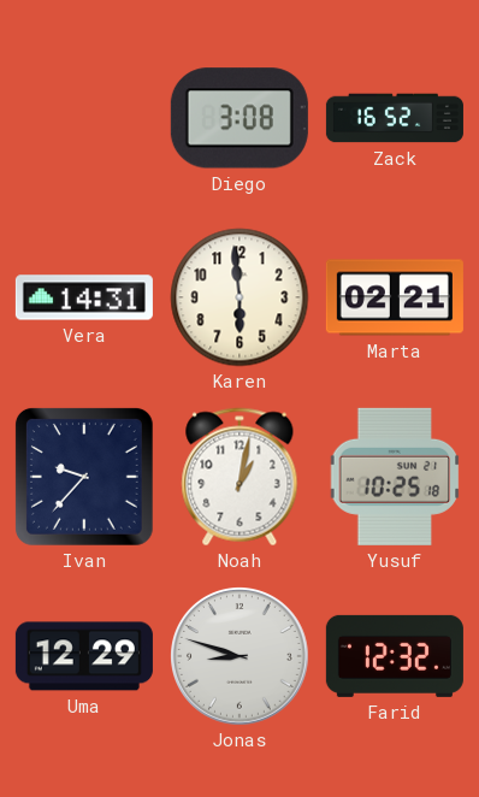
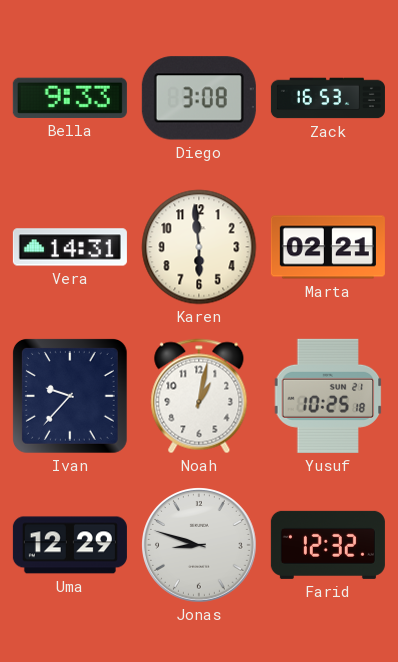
Bella: none -> 9:33 (70, 98)
Zack: 16:52 -> 16:53 (328, 98)
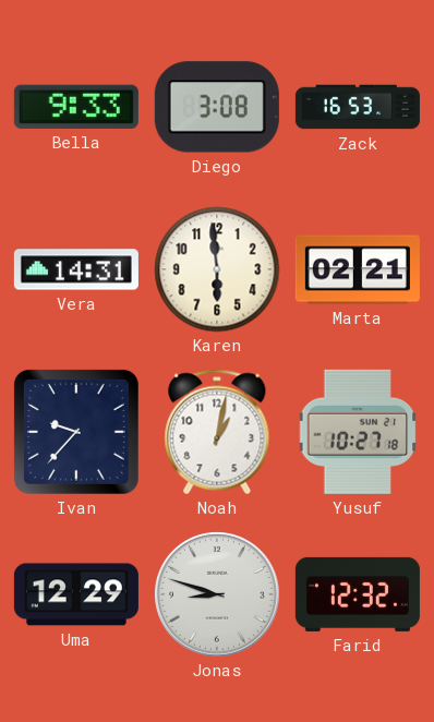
Yusuf: 10:25 -> 10:27 (358, 432)
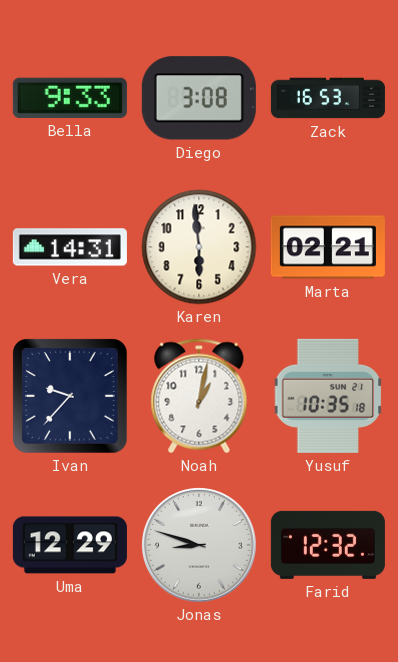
Yusuf: 10:27 -> 10:35 (328, 396)
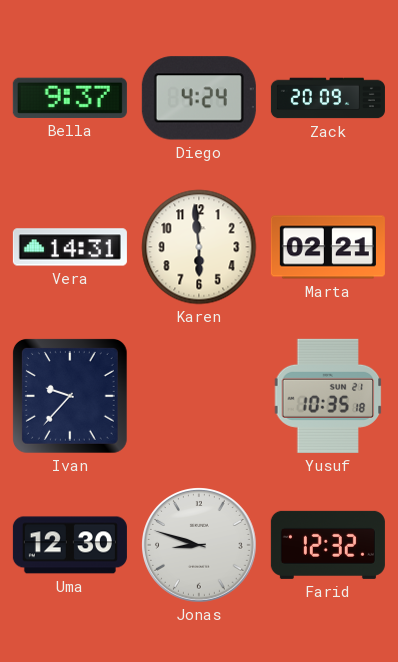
Bella: 9:33 -> 9:37 (70, 98)
Diego: 3:08 -> 4:24 (199, 98)
Zack: 16:53 -> 20:09 (328, 98)
Noah: 1:02 -> none (199, 396)
Uma: 12:29 -> 12:30 (70, 545)
